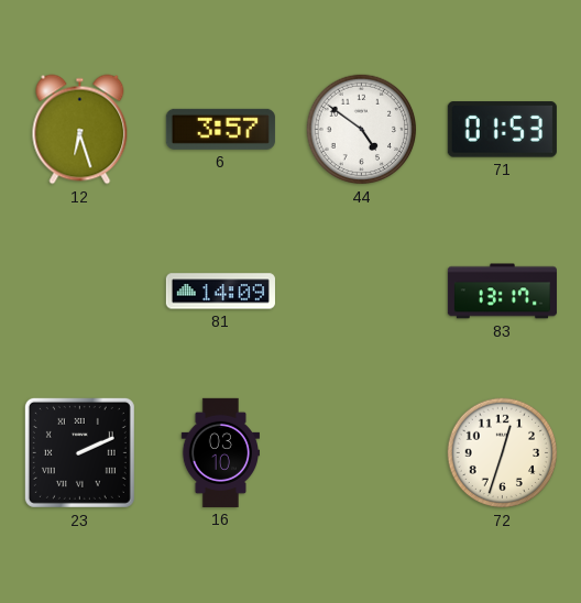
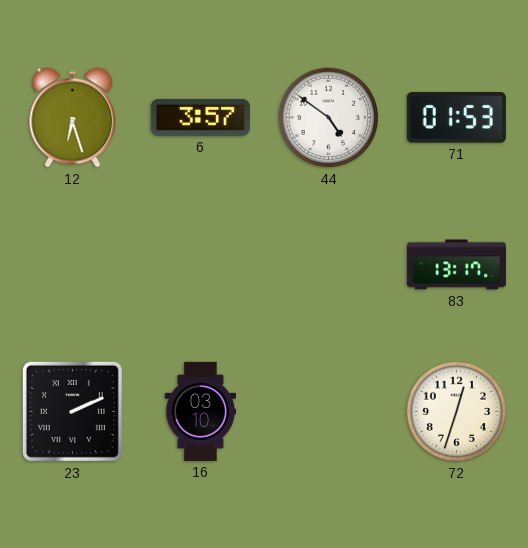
81: 14:09 -> none (220, 292)
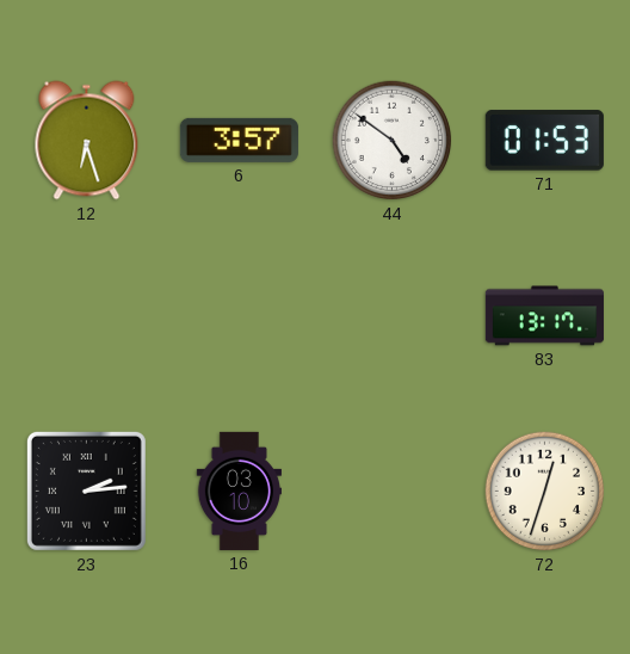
23: 2:11 -> 2:14 (86, 490)
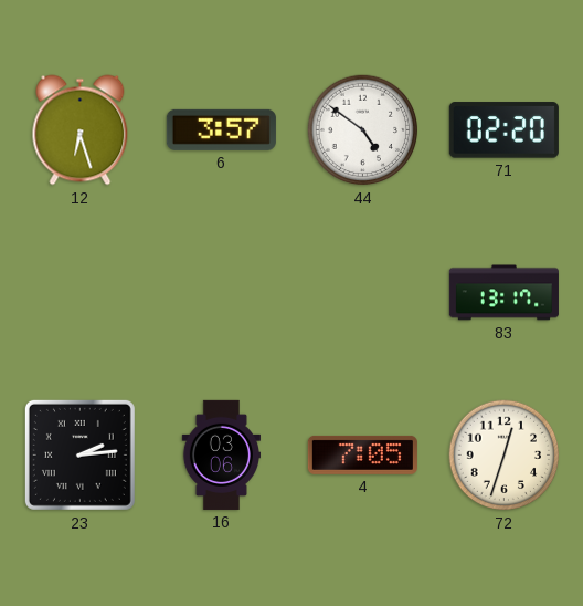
71: 01:53 -> 02:20 (504, 130)
16: 03:10 -> 03:06 (221, 454)
4: none -> 7:05 (362, 454)
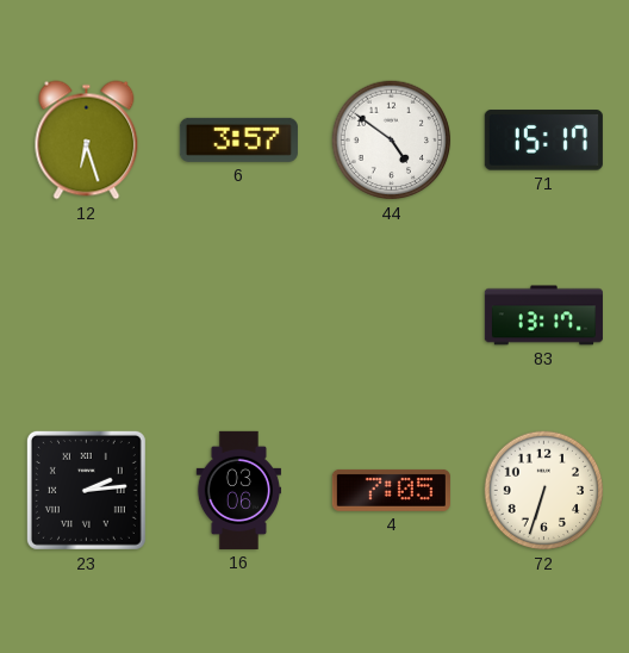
71: 02:20 -> 15:17 (543, 141)
72: 12:33 -> 6:33 (544, 491)
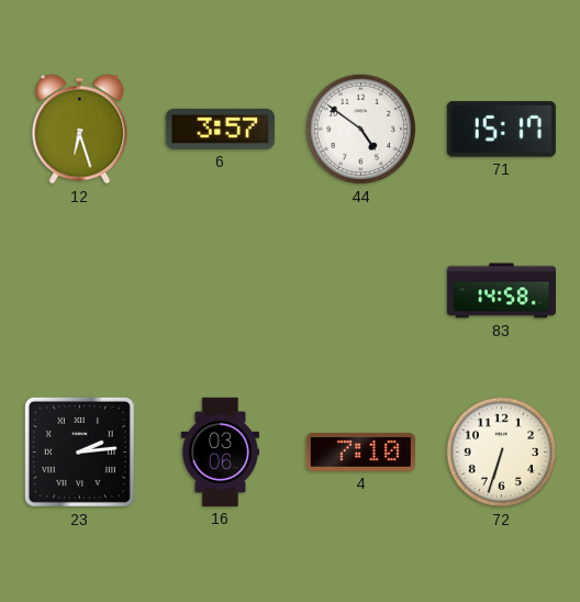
83: 13:17 -> 14:58 (501, 291)
4: 7:05 -> 7:10 (360, 451)
